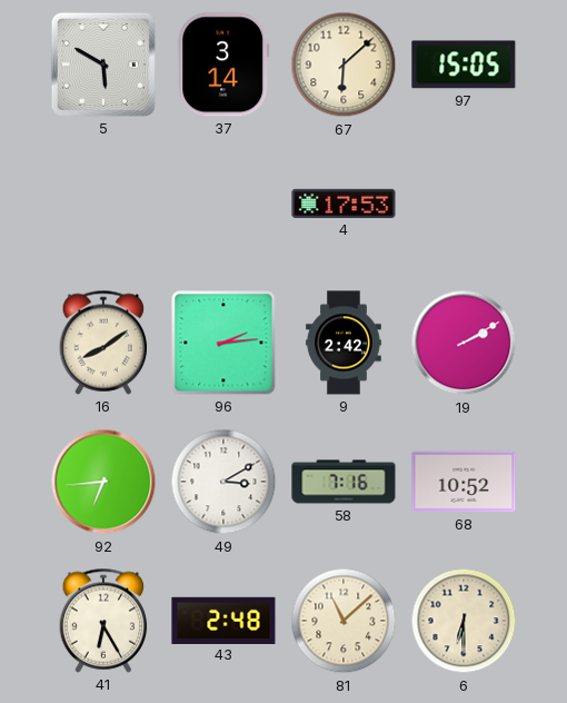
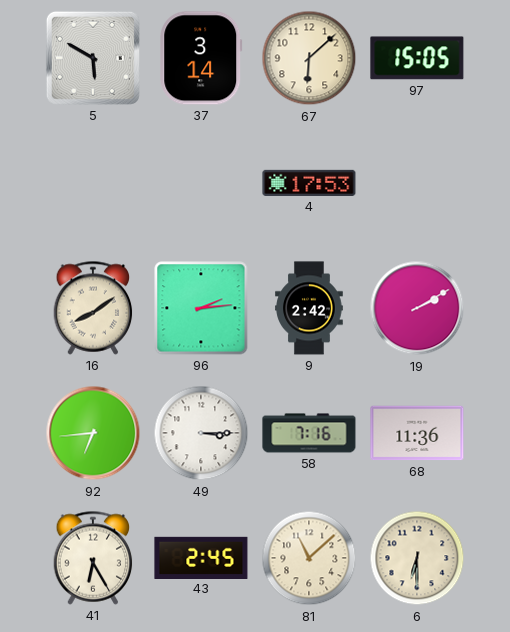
49: 3:10 -> 3:15 (201, 433)
68: 10:52 -> 11:36 (417, 433)
43: 2:48 -> 2:45 (201, 557)
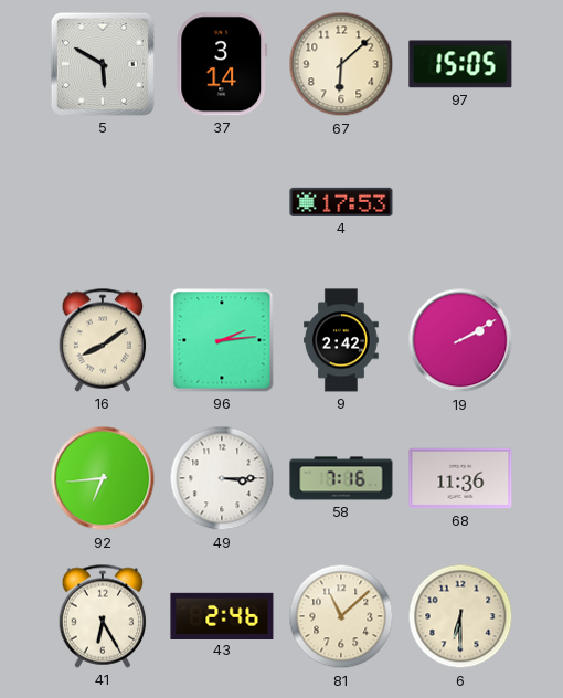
43: 2:45 -> 2:46 (222, 615)
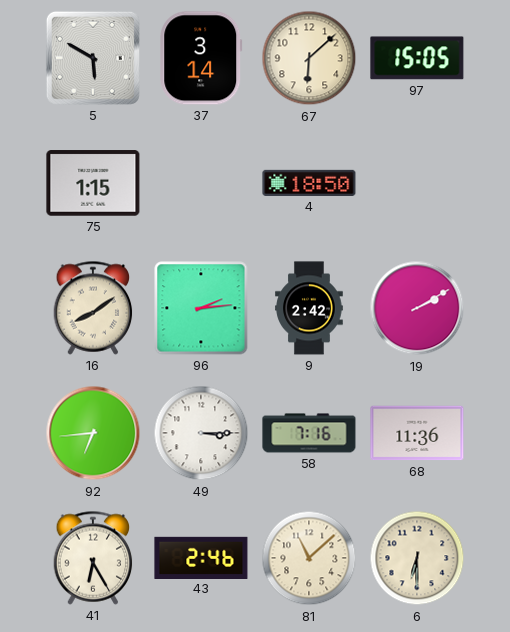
75: none -> 1:15 (93, 183)
4: 17:53 -> 18:50 (309, 183)
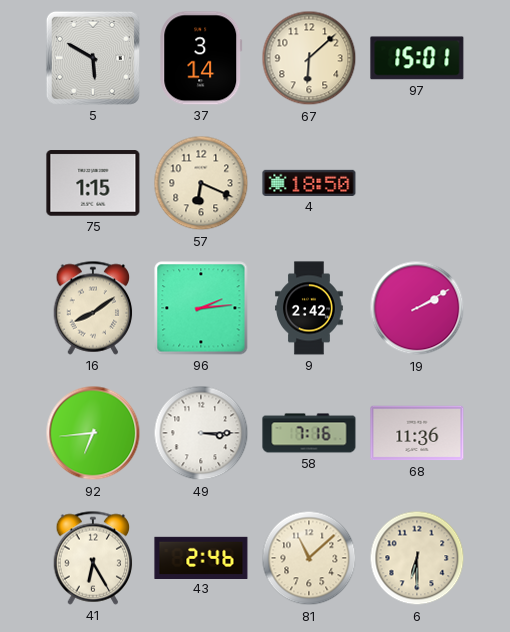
97: 15:05 -> 15:01 (417, 58)
57: none -> 6:19 (201, 183)
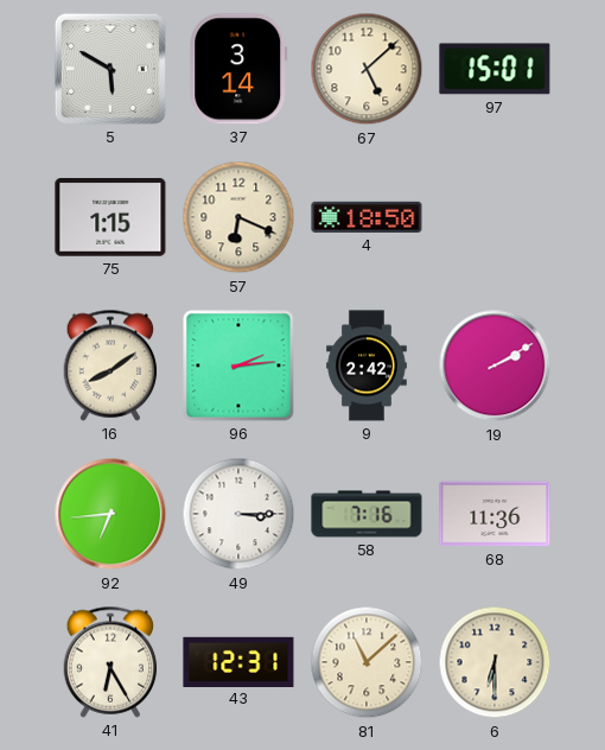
67: 6:08 -> 5:08 (367, 69)
43: 2:46 -> 12:31 (238, 661)
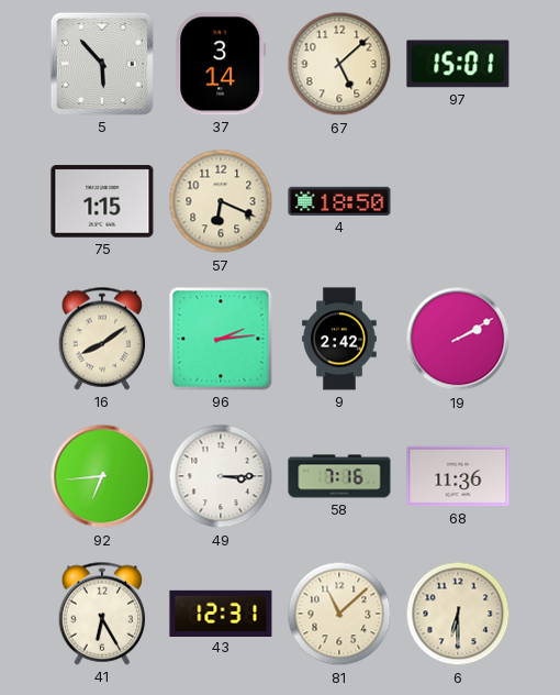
5: 5:50 -> 5:53 (102, 64)
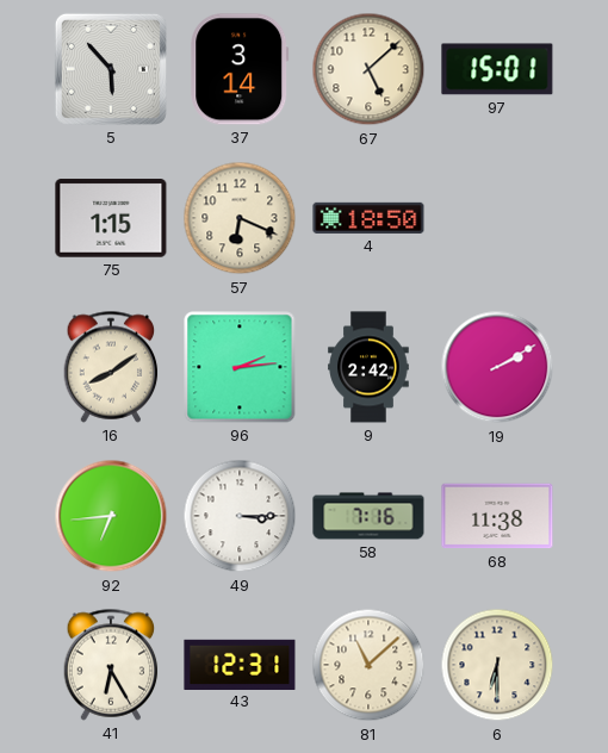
68: 11:36 -> 11:38 (497, 516)
